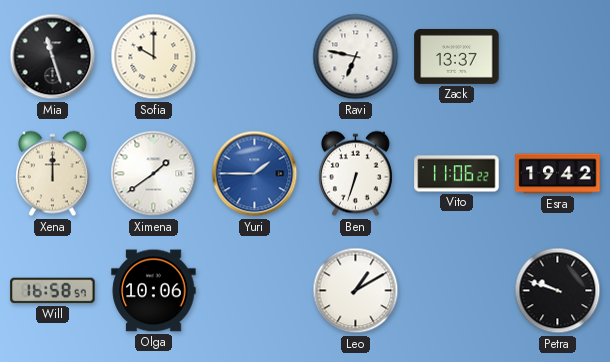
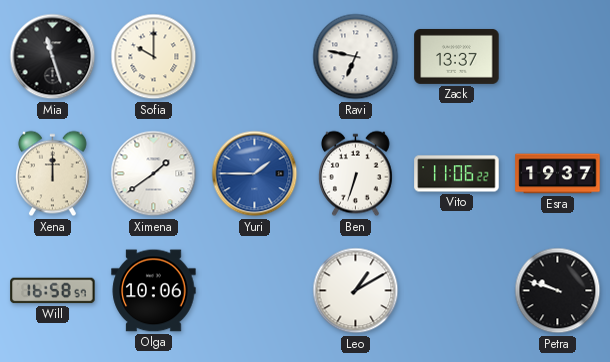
Esra: 19:42 -> 19:37 (558, 174)
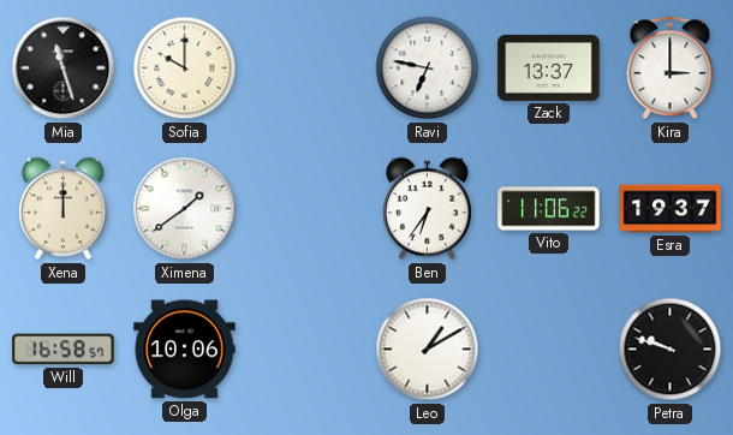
Kira: none -> 3:00 (671, 68)
Yuri: 1:45 -> none (255, 174)
Ben: 6:33 -> 6:36 (427, 209)
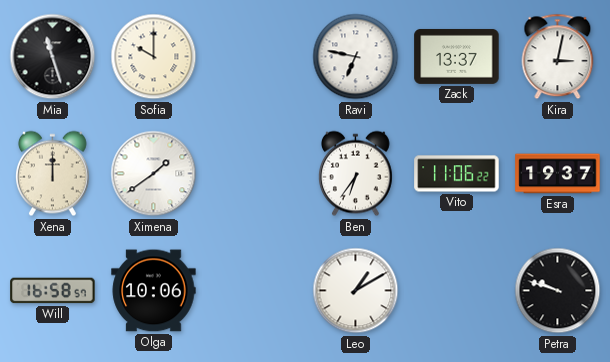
Kira: 3:00 -> 3:02 (558, 57)
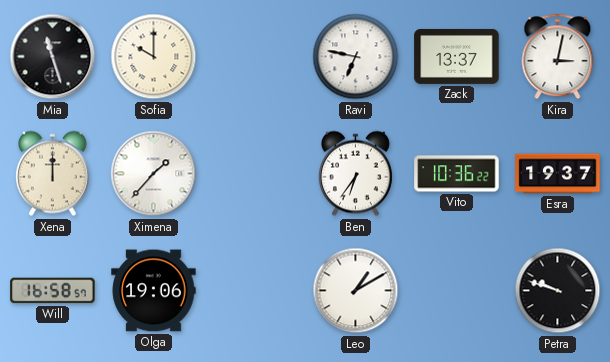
Ximena: 1:39 -> 1:37 (154, 174)
Vito: 11:06 -> 10:36 (457, 174)
Olga: 10:06 -> 19:06 (154, 291)
